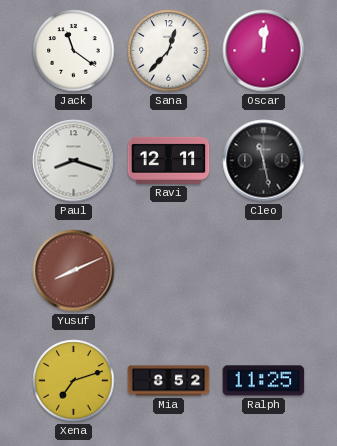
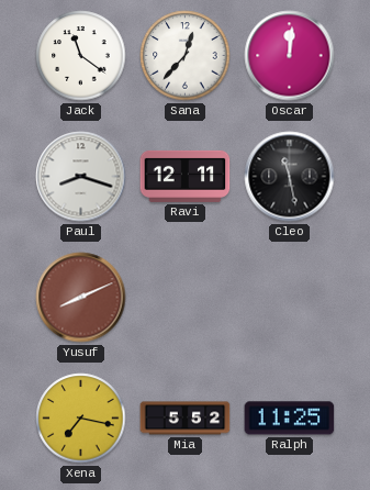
Xena: 7:12 -> 7:17 (81, 419)
Mia: 8:52 -> 5:52 (186, 419)
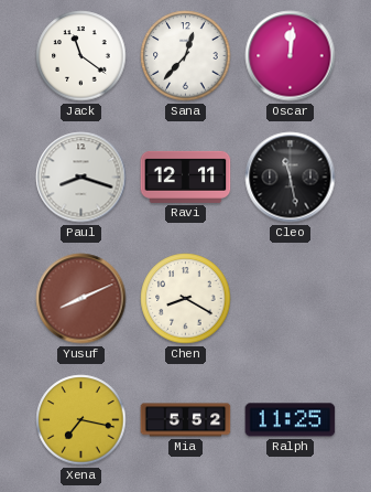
Chen: none -> 8:20 (186, 299)
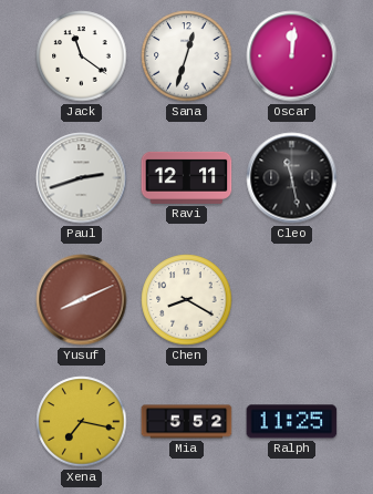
Sana: 12:37 -> 12:33 (187, 56)
Paul: 8:18 -> 2:42 (82, 178)
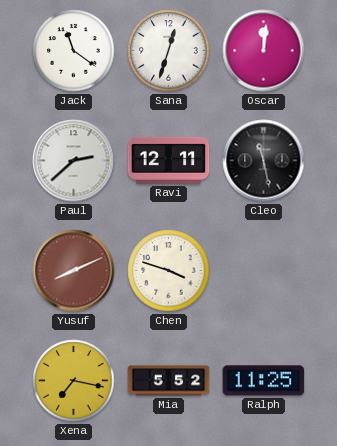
Paul: 2:42 -> 2:38 (74, 161)
Chen: 8:20 -> 3:48 (169, 271)
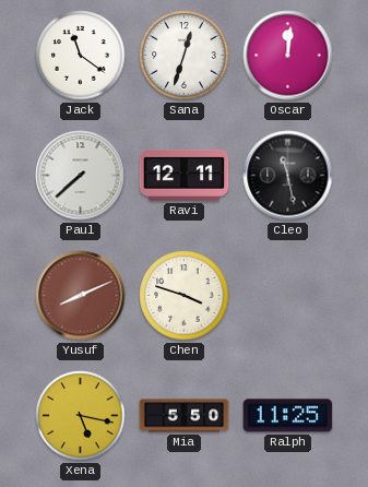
Paul: 2:38 -> 7:38 (81, 176)
Xena: 7:17 -> 5:17 (81, 416)
Mia: 5:52 -> 5:50 (185, 416)
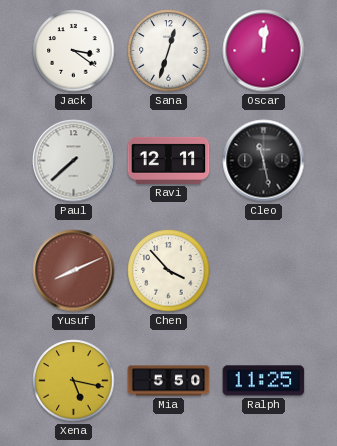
Jack: 11:21 -> 3:21 (74, 51)
Chen: 3:48 -> 3:53 (169, 271)
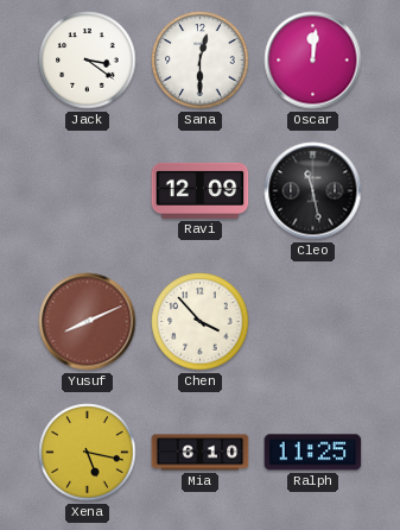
Sana: 12:33 -> 12:30 (201, 61)
Paul: 7:38 -> none (74, 161)
Ravi: 12:11 -> 12:09 (201, 190)
Mia: 5:50 -> 6:10 (201, 453)
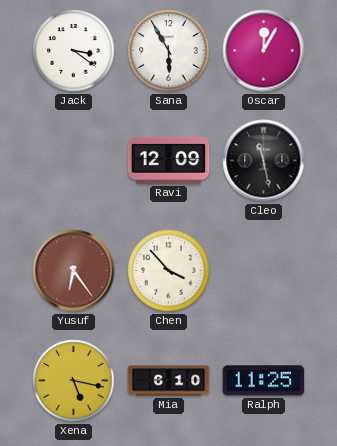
Sana: 12:30 -> 5:55 (169, 51)
Oscar: 12:01 -> 12:05 (264, 51)
Yusuf: 8:11 -> 6:24 (74, 271)
